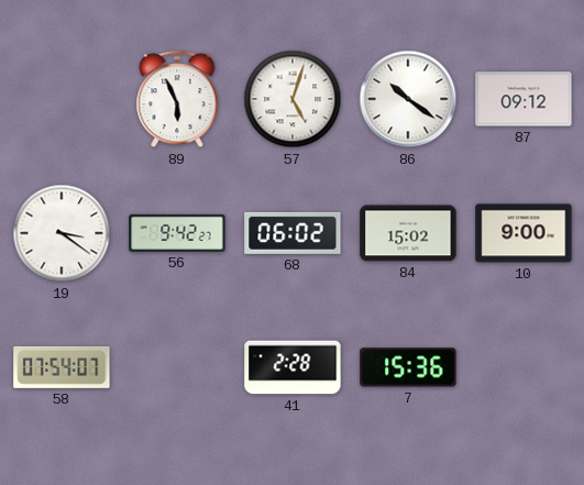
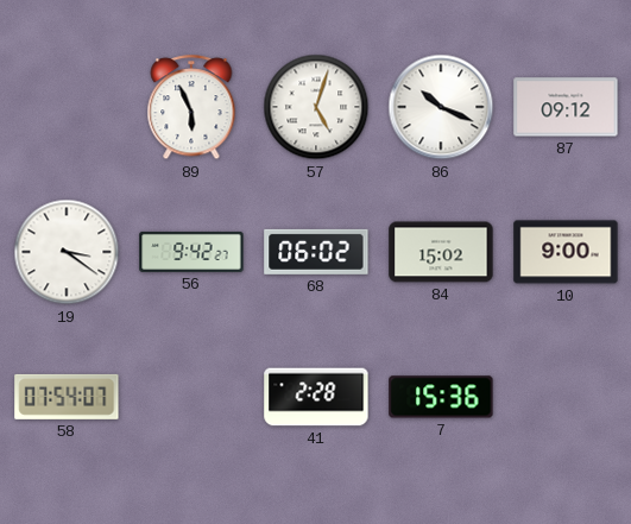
86: 10:21 -> 10:19 (441, 107)
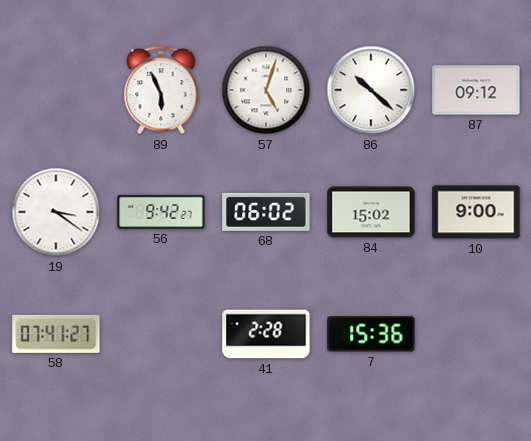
86: 10:19 -> 10:22 (371, 90)
58: 07:54 -> 07:41 (56, 334)
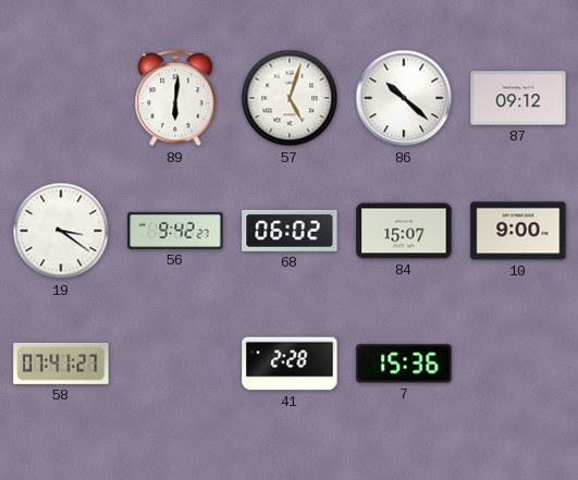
89: 5:56 -> 6:01 (175, 99)
84: 15:02 -> 15:07 (404, 231)
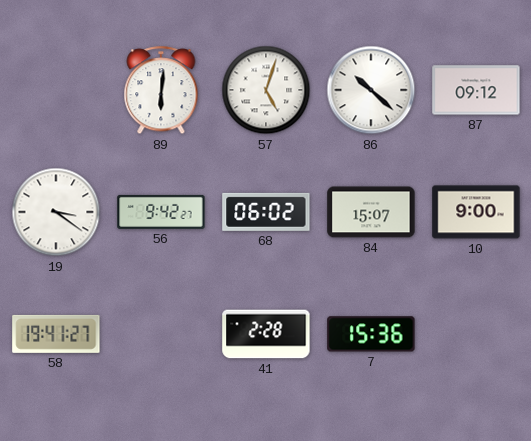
58: 07:41 -> 19:41 (56, 334)
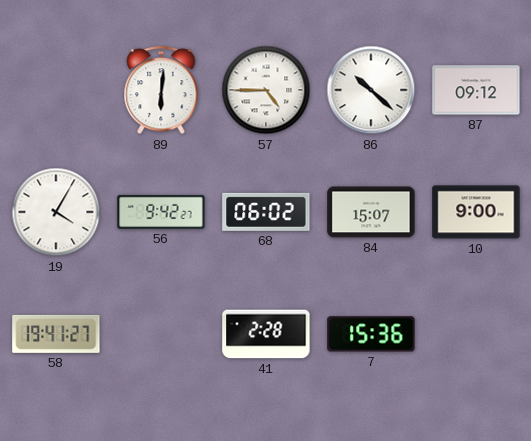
57: 5:03 -> 4:45 (266, 90)
19: 3:21 -> 4:05 (56, 212)
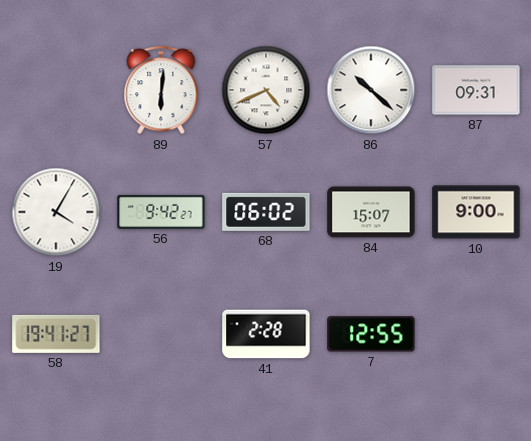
57: 4:45 -> 4:41 (266, 90)
87: 09:12 -> 09:31 (476, 90)
7: 15:36 -> 12:55 (371, 334)
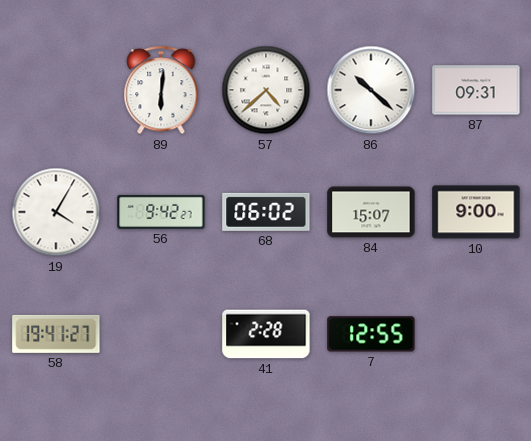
57: 4:41 -> 4:38 (266, 90)
